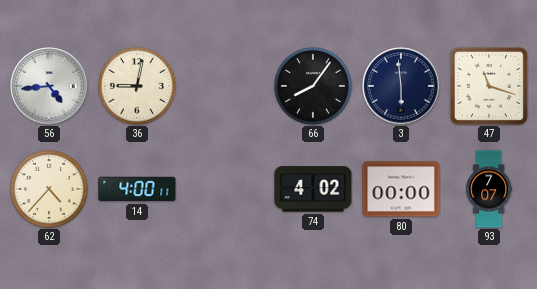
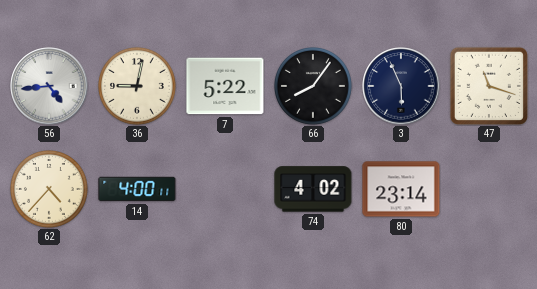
7: none -> 5:22 (225, 86)
3: 5:59 -> 5:56 (401, 86)
80: 00:00 -> 23:14 (401, 189)
93: 7:07 -> none (489, 189)
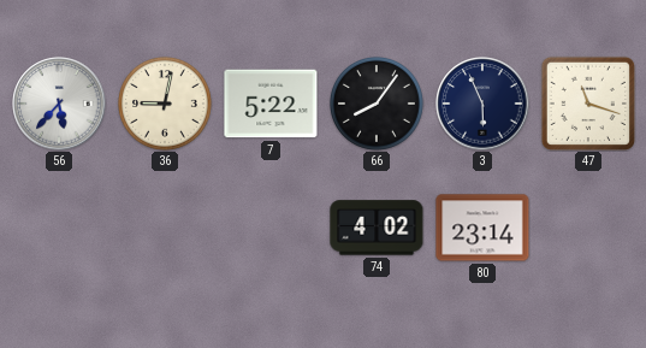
56: 4:44 -> 5:37 (59, 104)
62: 4:37 -> none (50, 190)
14: 4:00 -> none (137, 189)
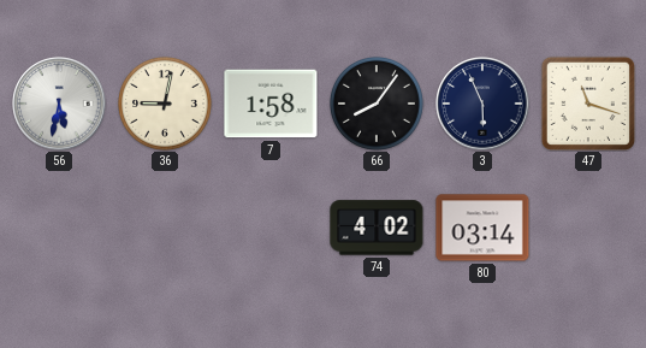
56: 5:37 -> 5:32 (59, 104)
7: 5:22 -> 1:58 (271, 104)
80: 23:14 -> 03:14 (482, 228)
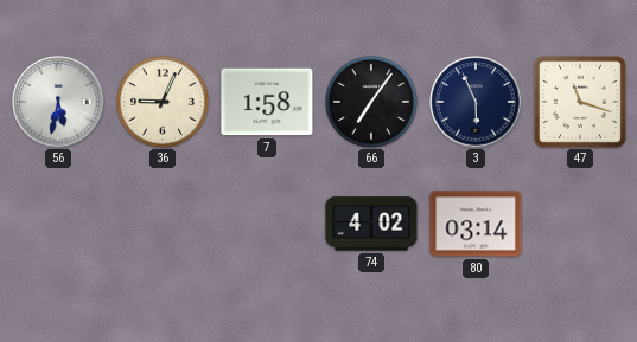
36: 9:02 -> 9:04 (164, 103)
66: 8:06 -> 7:06 (372, 103)
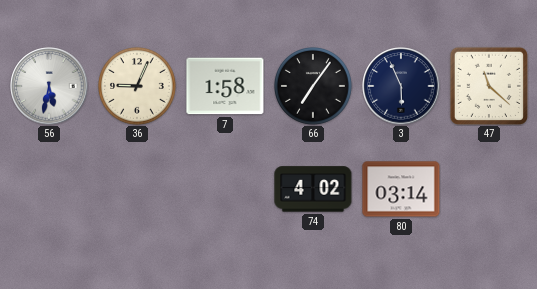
47: 11:18 -> 11:22 (489, 86)
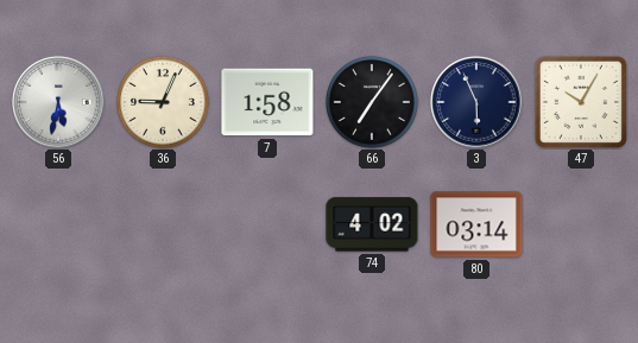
47: 11:22 -> 10:05 (581, 102)
